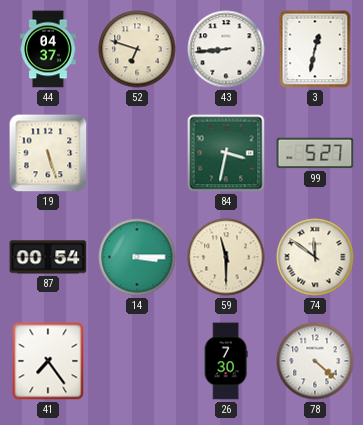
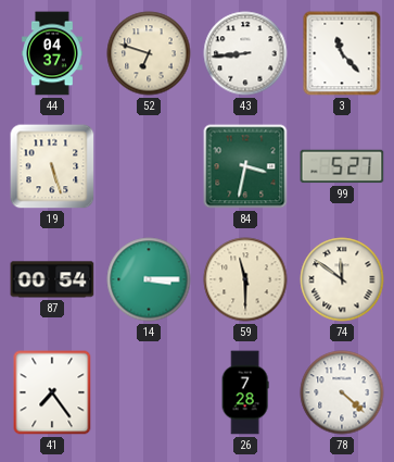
3: 12:32 -> 11:23 (342, 53)
26: 7:30 -> 7:28 (245, 392)
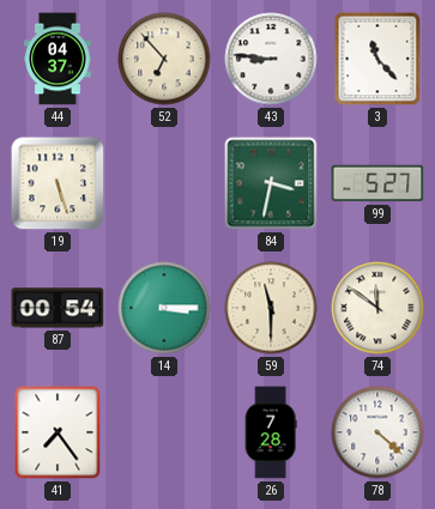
52: 6:48 -> 6:53 (164, 59)
43: 8:44 -> 8:46 (271, 59)
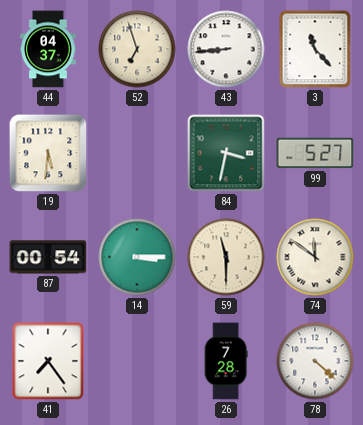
52: 6:53 -> 6:57 (137, 49)
43: 8:46 -> 8:44 (226, 49)
19: 5:27 -> 5:31 (48, 153)
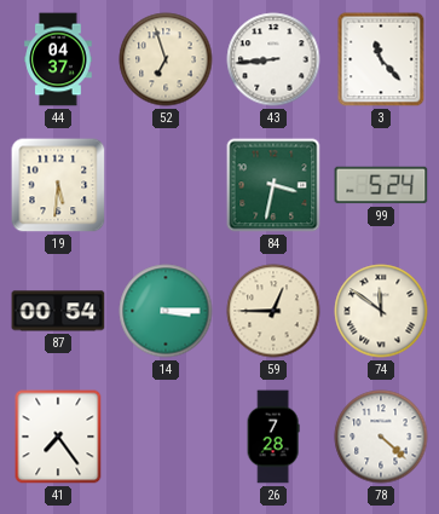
99: 5:27 -> 5:24 (381, 185)
59: 11:30 -> 12:45 (273, 311)
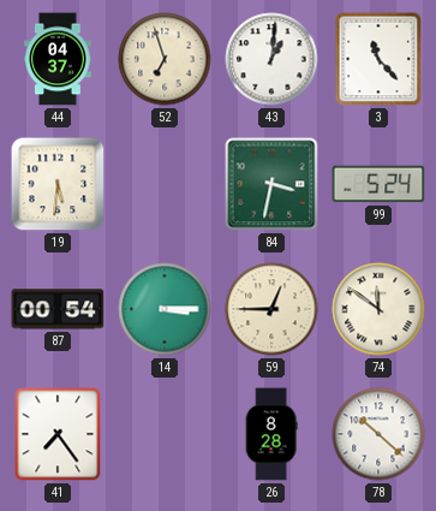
43: 8:44 -> 1:01 (271, 59)
26: 7:28 -> 8:28 (271, 434)
78: 4:22 -> 10:22 (378, 434)
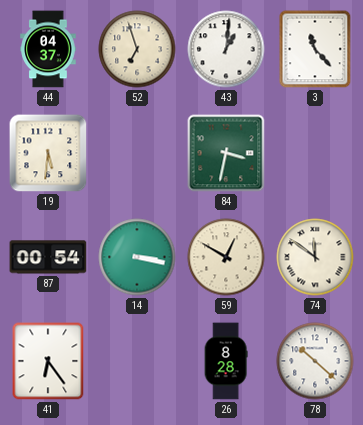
99: 5:24 -> none (378, 184)
14: 3:15 -> 3:17 (137, 257)
59: 12:45 -> 12:50 (226, 257)
41: 7:24 -> 6:24 (48, 361)
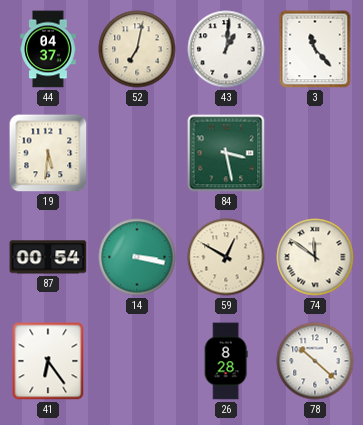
52: 6:57 -> 7:02 (137, 49)
84: 3:32 -> 3:28 (226, 153)
